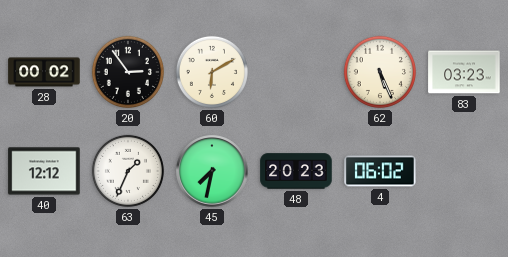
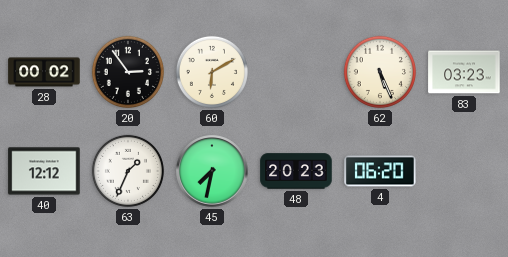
4: 06:02 -> 06:20 (380, 171)
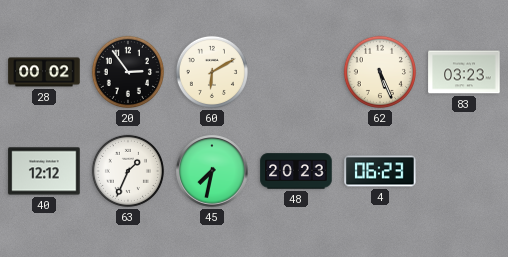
4: 06:20 -> 06:23 (380, 171)
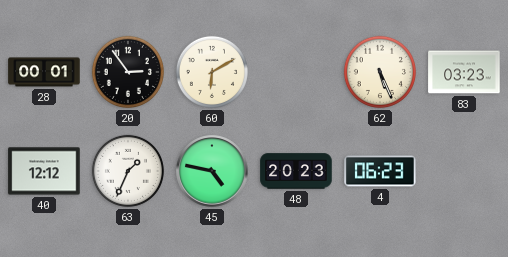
28: 00:02 -> 00:01 (44, 72)
45: 7:32 -> 4:47 (212, 171)
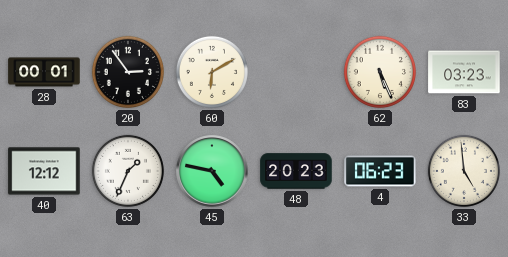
33: none -> 4:59 (464, 171)
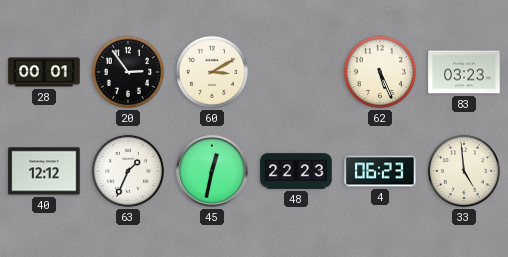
60: 6:10 -> 3:10 (212, 72)
45: 4:47 -> 12:32 (212, 171)
48: 20:23 -> 22:23 (296, 171)
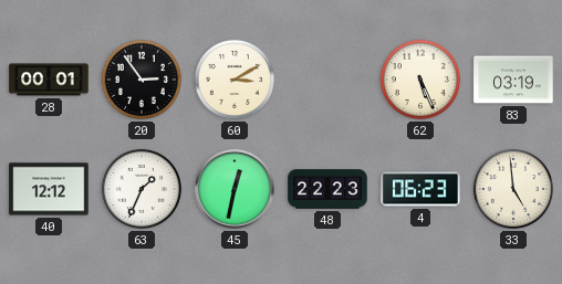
83: 03:23 -> 03:19 (513, 80)
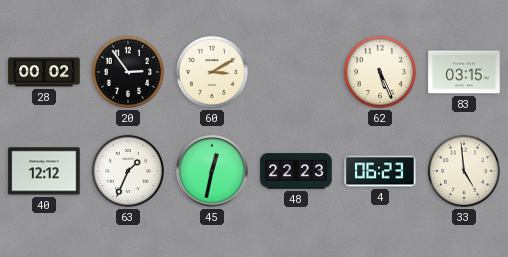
28: 00:01 -> 00:02 (44, 72)
83: 03:19 -> 03:15 (464, 72)
